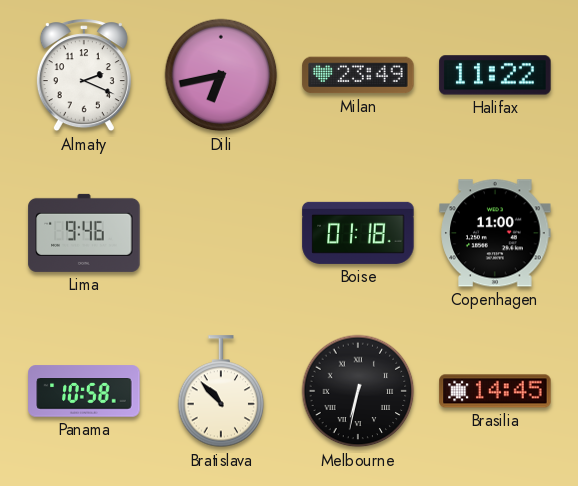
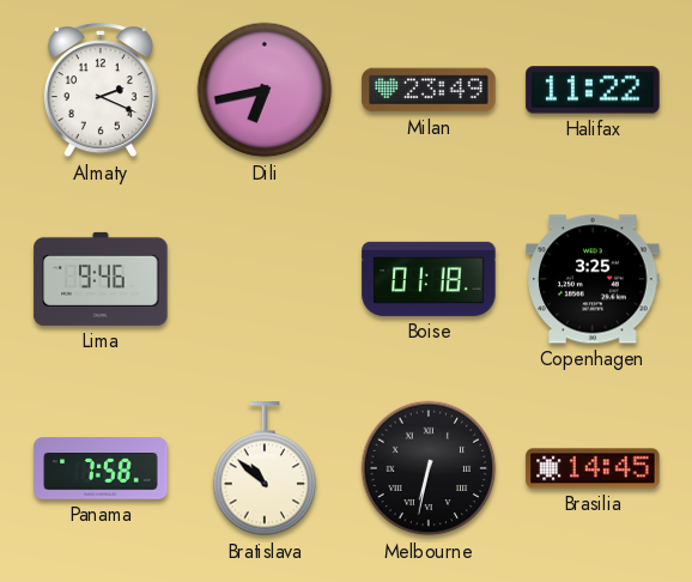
Copenhagen: 11:00 -> 3:25 (593, 279)
Panama: 10:58 -> 7:58 (101, 468)
Bratislava: 10:53 -> 10:52 (265, 469)
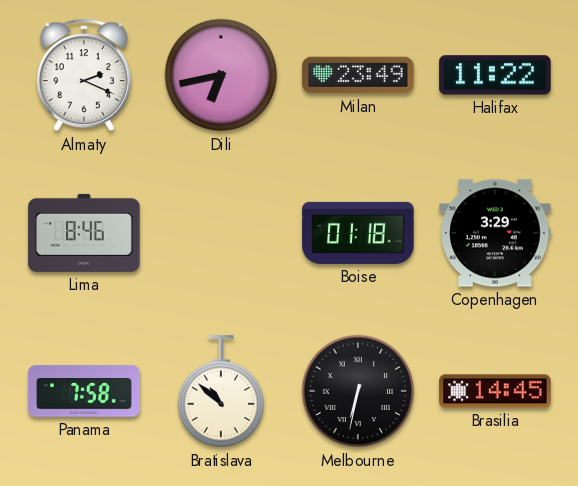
Lima: 9:46 -> 8:46 (84, 233)
Copenhagen: 3:25 -> 3:29 (495, 233)
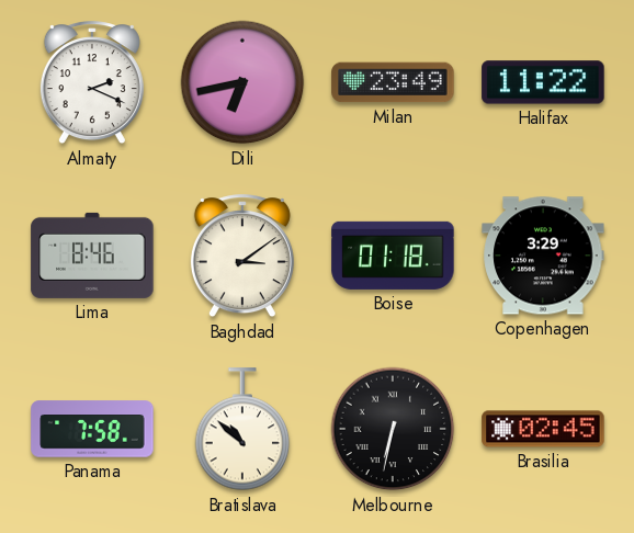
Baghdad: none -> 3:09 (242, 257)
Brasilia: 14:45 -> 02:45 (543, 429)
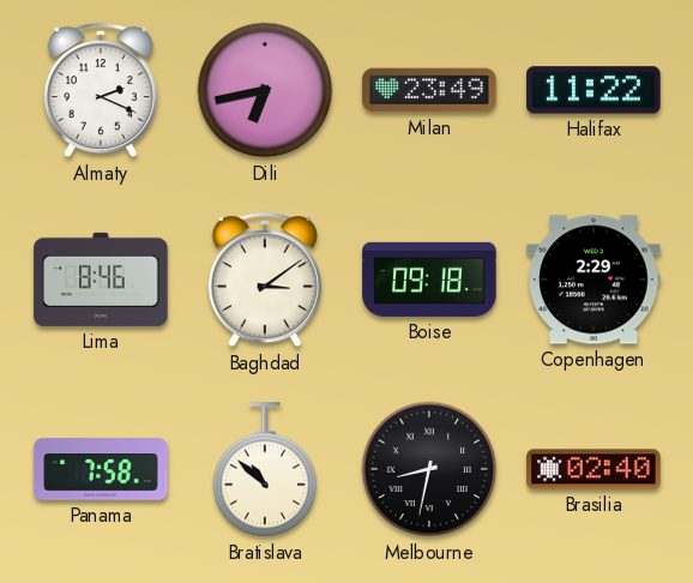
Boise: 01:18 -> 09:18 (429, 280)
Copenhagen: 3:29 -> 2:29 (593, 280)
Melbourne: 6:32 -> 8:32 (429, 469)
Brasilia: 02:45 -> 02:40 (593, 469)
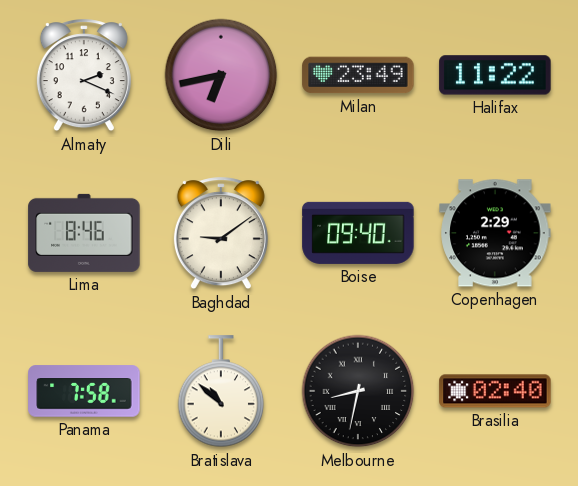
Baghdad: 3:09 -> 9:09 (221, 234)
Boise: 09:18 -> 09:40 (358, 233)
